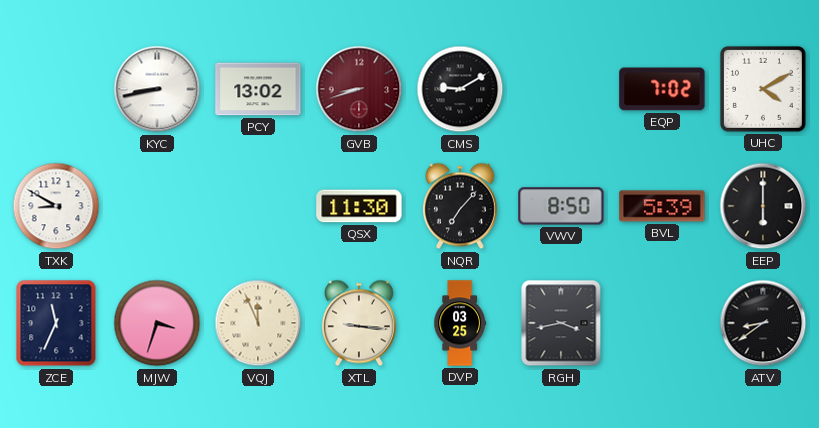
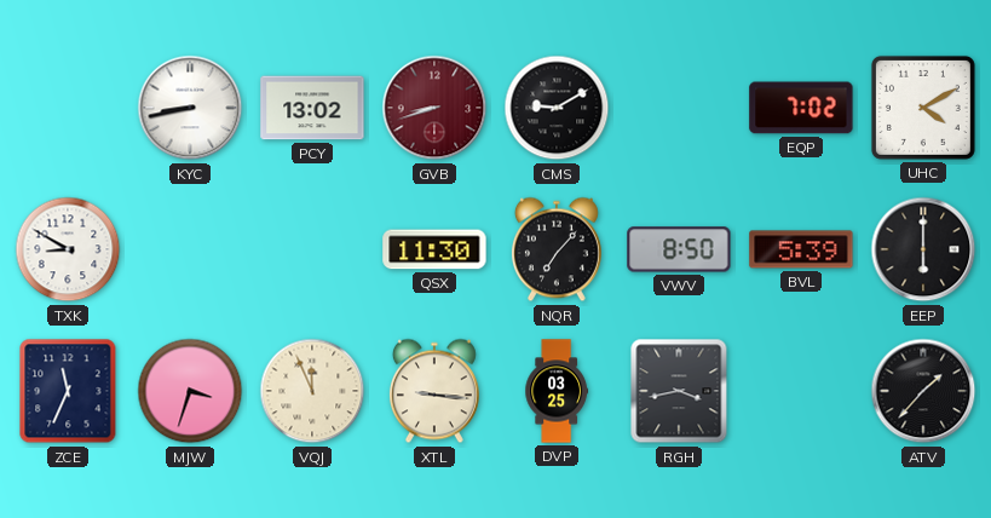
ATV: 8:39 -> 1:37 (923, 391)
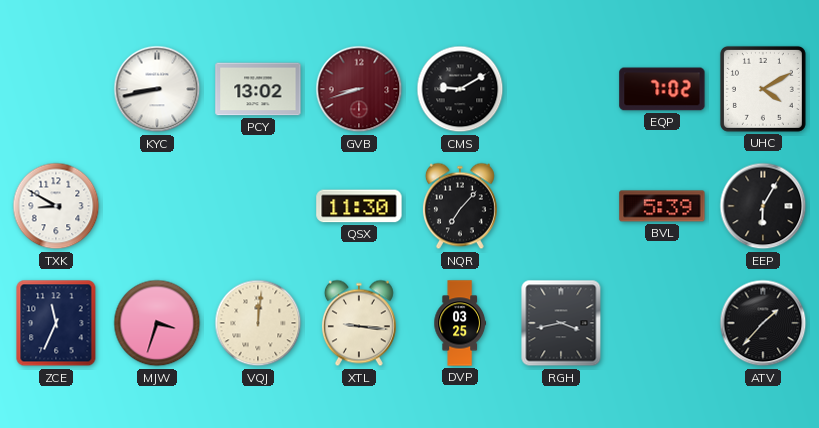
VWV: 8:50 -> none (679, 249)
EEP: 6:00 -> 6:05 (763, 206)
VQJ: 11:56 -> 12:01 (258, 323)
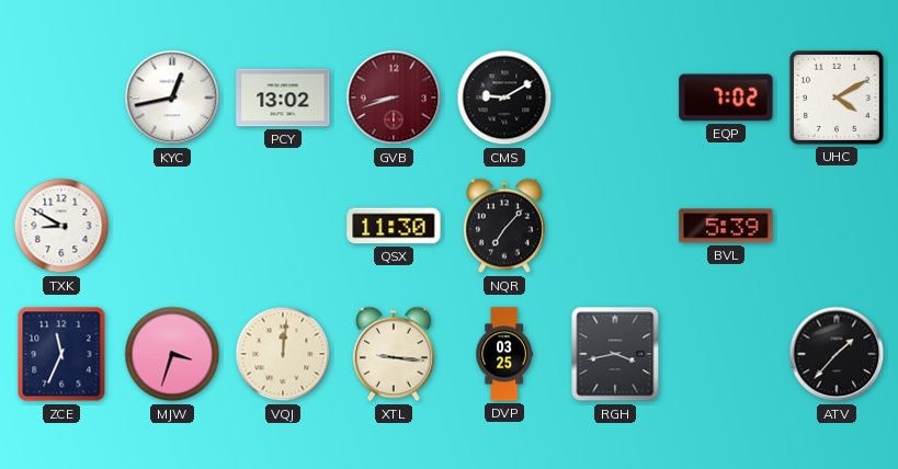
KYC: 8:43 -> 12:43 (172, 98)
EEP: 6:05 -> none (763, 206)
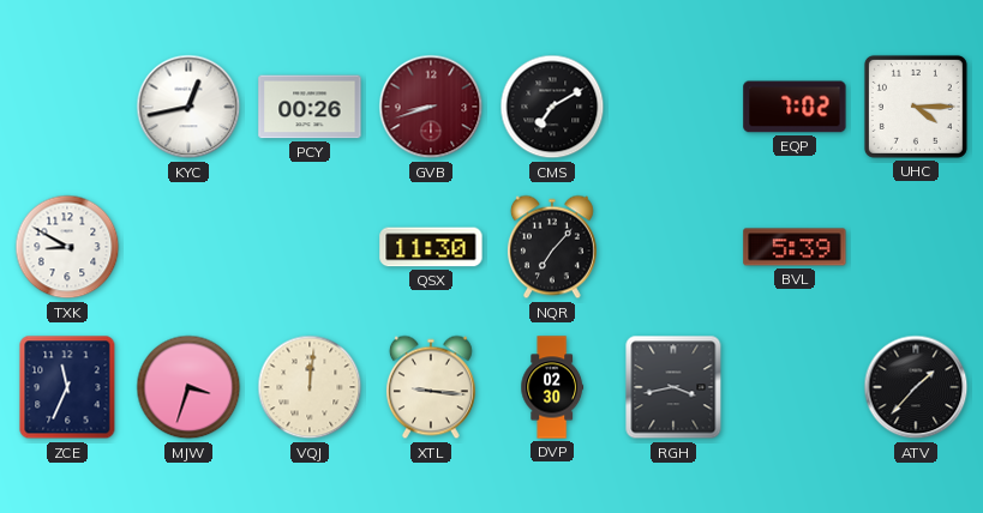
PCY: 13:02 -> 00:26 (310, 107)
CMS: 9:10 -> 7:10 (552, 107)
UHC: 4:10 -> 4:15 (916, 107)
DVP: 03:25 -> 02:30 (552, 387)
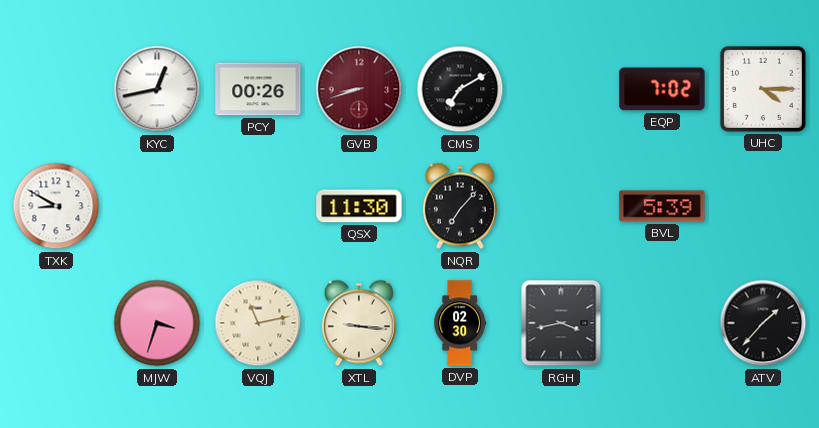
ZCE: 11:34 -> none (67, 387)
VQJ: 12:01 -> 11:13 (258, 323)
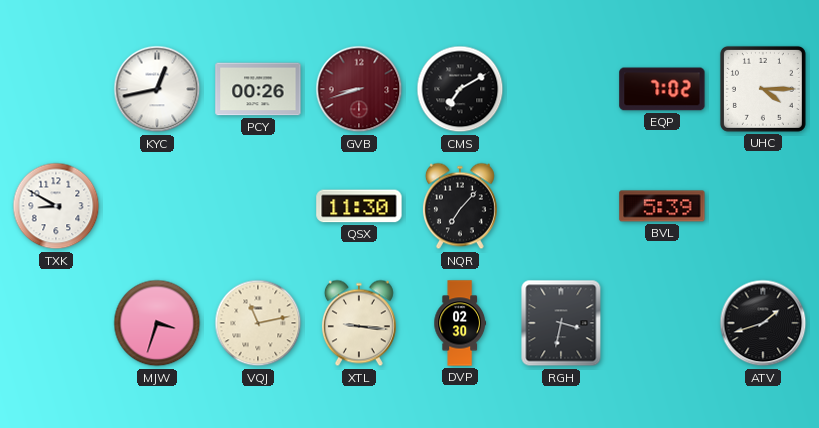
RGH: 3:43 -> 3:32 (561, 323)
ATV: 1:37 -> 1:42 (763, 323)
